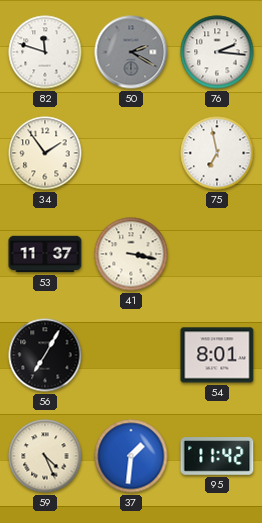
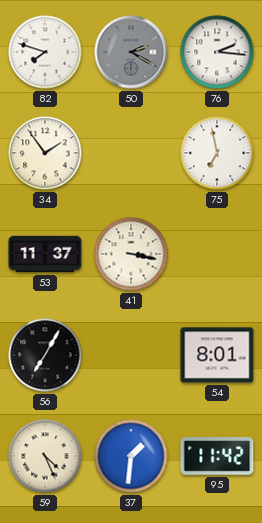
82: 11:48 -> 7:48 (45, 52)
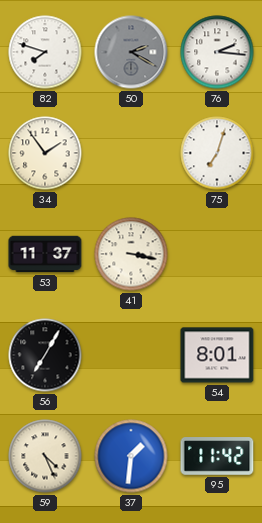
75: 6:58 -> 7:03 (217, 153)
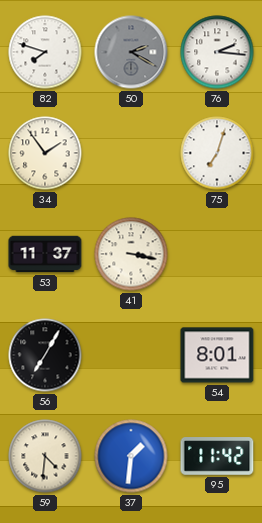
59: 4:26 -> 4:31 (45, 456)
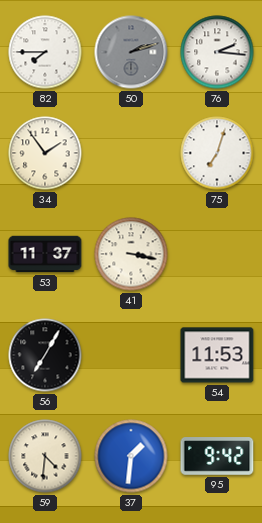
82: 7:48 -> 7:45 (45, 52)
50: 2:20 -> 2:12 (131, 52)
54: 8:01 -> 11:53 (217, 355)
95: 11:42 -> 9:42 (217, 456)
